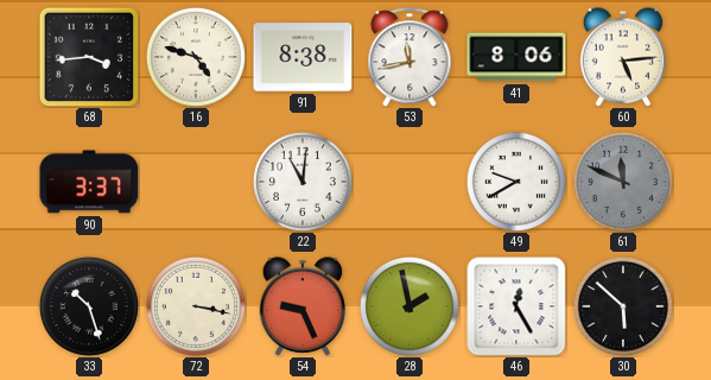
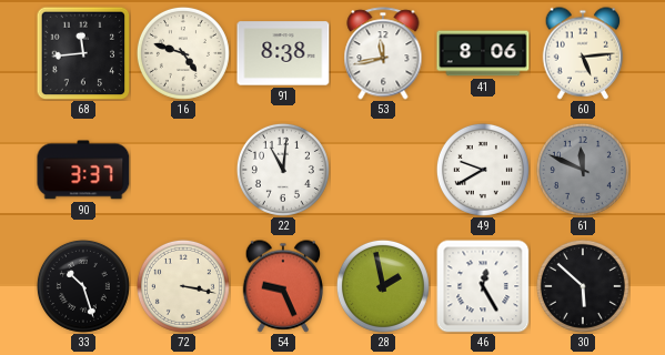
68: 3:44 -> 11:44 (83, 53)
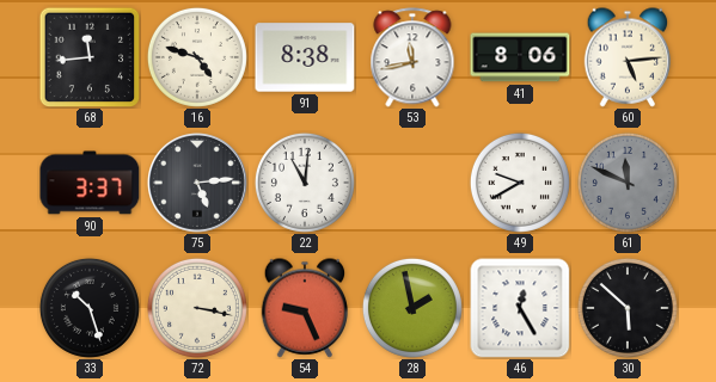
75: none -> 5:14 (198, 184)
